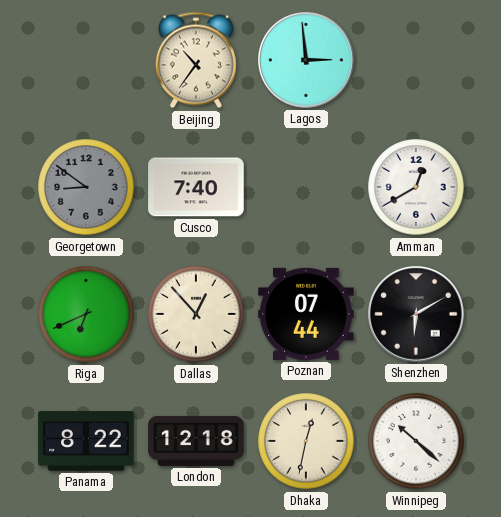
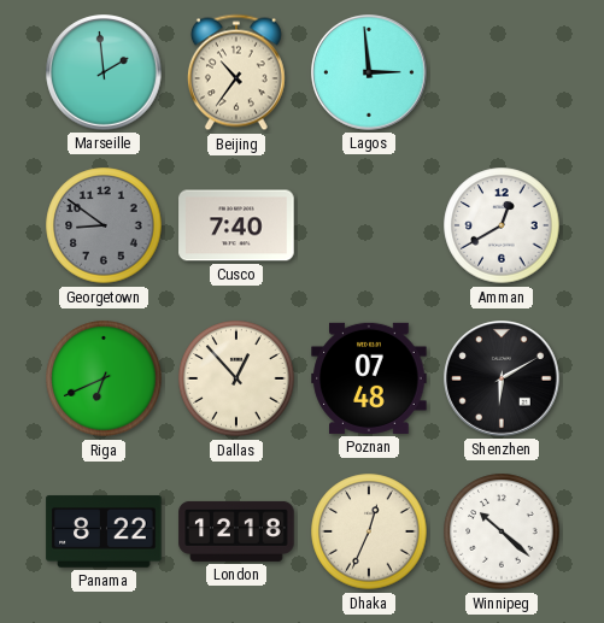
Marseille: none -> 1:59 (104, 72)
Poznan: 07:44 -> 07:48 (369, 378)
Dhaka: 12:32 -> 12:34 (369, 531)
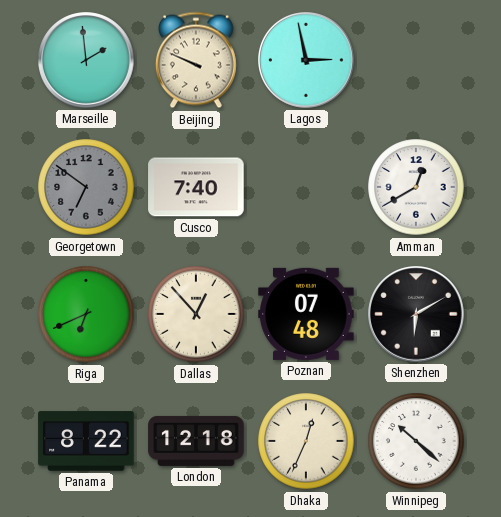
Beijing: 10:36 -> 9:49 (196, 60)
Lagos: 2:59 -> 2:58 (306, 60)
Georgetown: 8:51 -> 6:51 (86, 187)
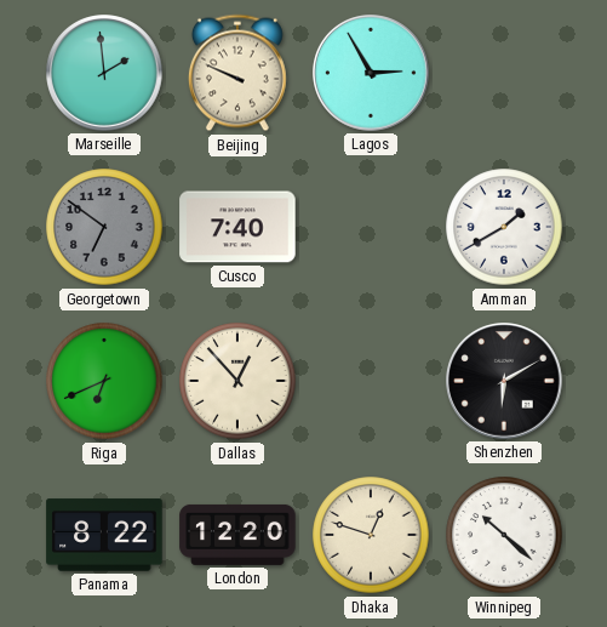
Lagos: 2:58 -> 2:55 (371, 73)
Amman: 12:40 -> 1:40 (504, 227)
Poznan: 07:48 -> none (306, 314)
London: 12:18 -> 12:20 (237, 535)
Dhaka: 12:34 -> 12:48 (371, 535)
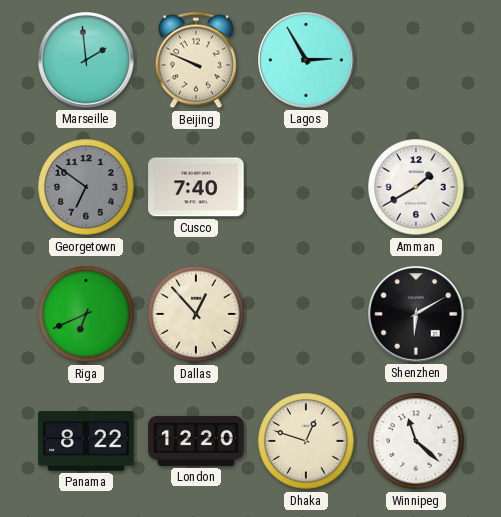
Winnipeg: 10:22 -> 11:22 (416, 441)
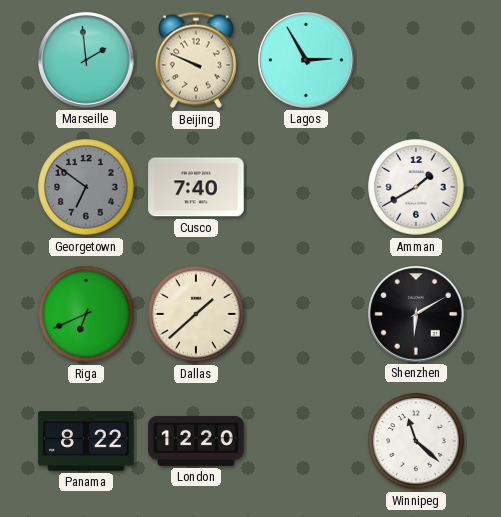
Dallas: 12:53 -> 1:38 (196, 314)
Dhaka: 12:48 -> none (306, 441)
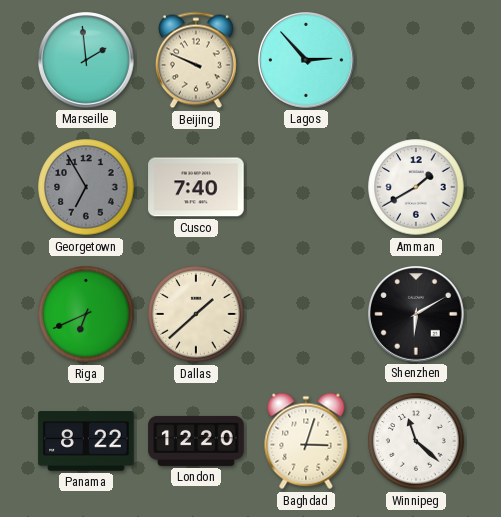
Lagos: 2:55 -> 2:53 (306, 60)
Georgetown: 6:51 -> 6:55 (86, 187)
Baghdad: none -> 3:03 (306, 441)
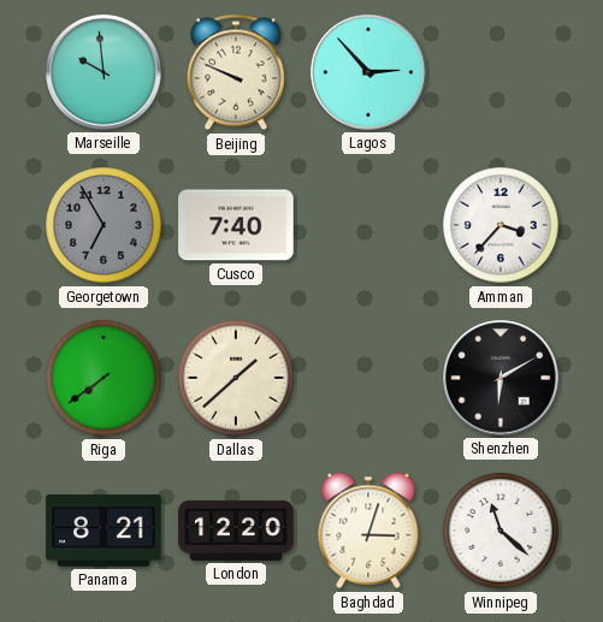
Marseille: 1:59 -> 9:59 (104, 72)
Amman: 1:40 -> 3:37 (501, 225)
Riga: 6:41 -> 7:39 (104, 378)
Panama: 8:22 -> 8:21 (104, 531)
